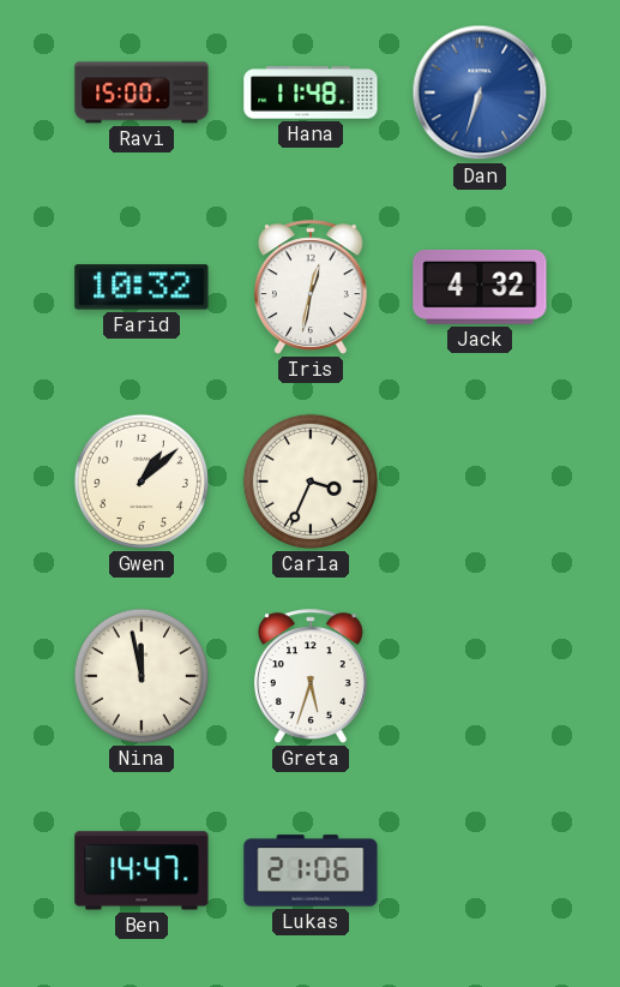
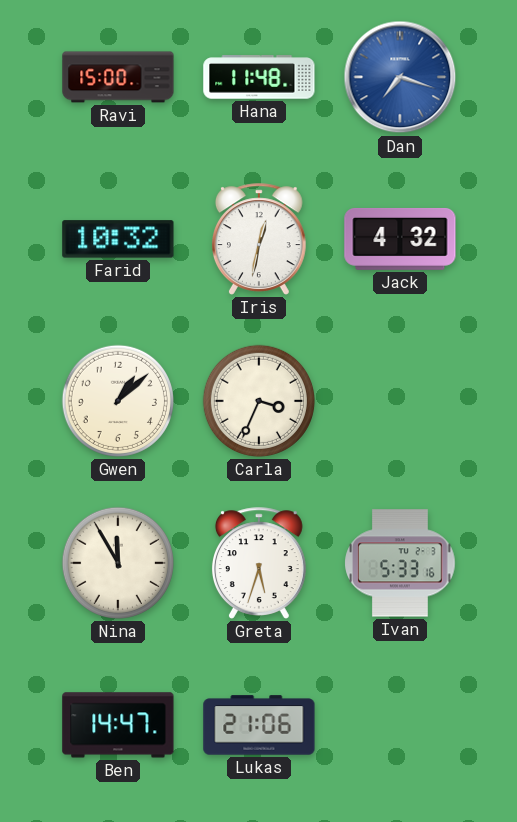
Dan: 6:33 -> 7:18 (400, 77)
Nina: 11:58 -> 11:55 (118, 563)
Ivan: none -> 5:33 (400, 563)
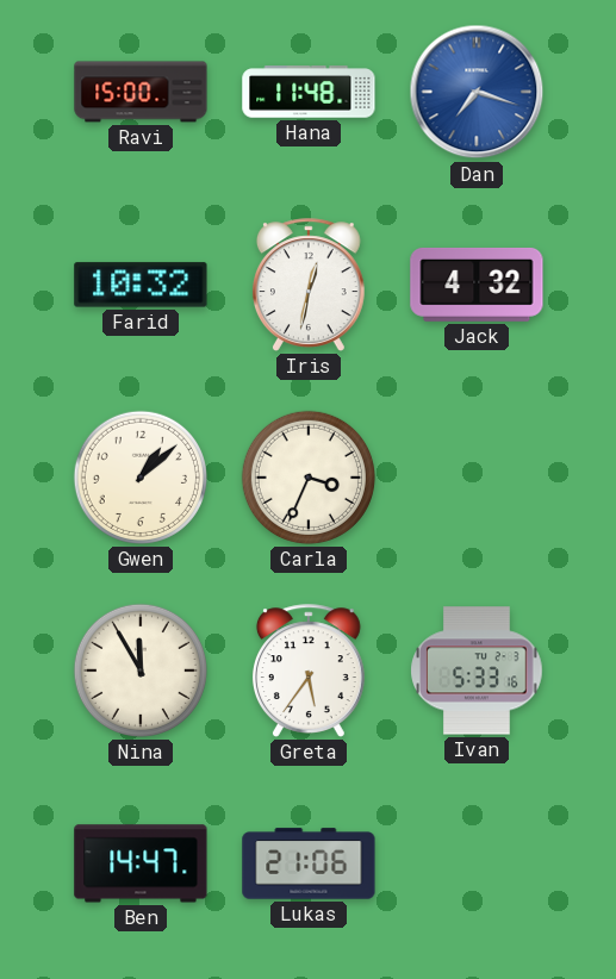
Greta: 5:33 -> 5:36 (309, 671)
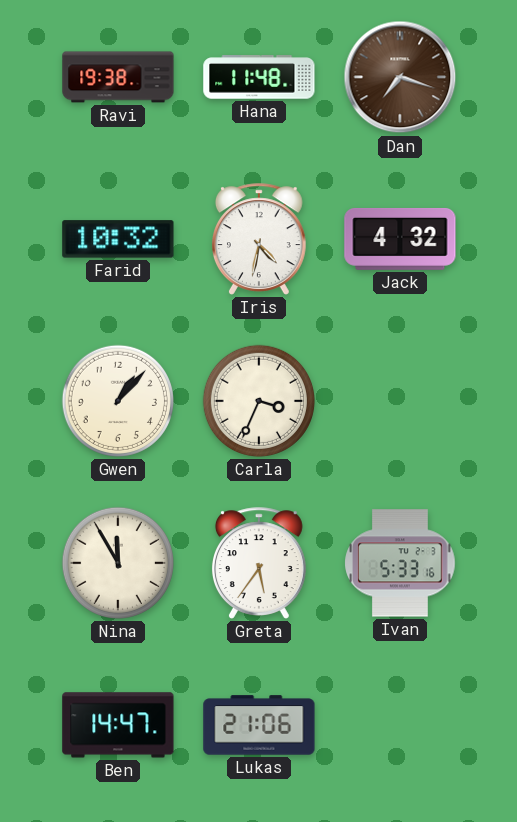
Ravi: 15:00 -> 19:38 (118, 77)
Dan dial: blue -> brown (400, 77)
Iris: 12:32 -> 4:32 (259, 239)
Gwen: 1:08 -> 1:07 (118, 401)
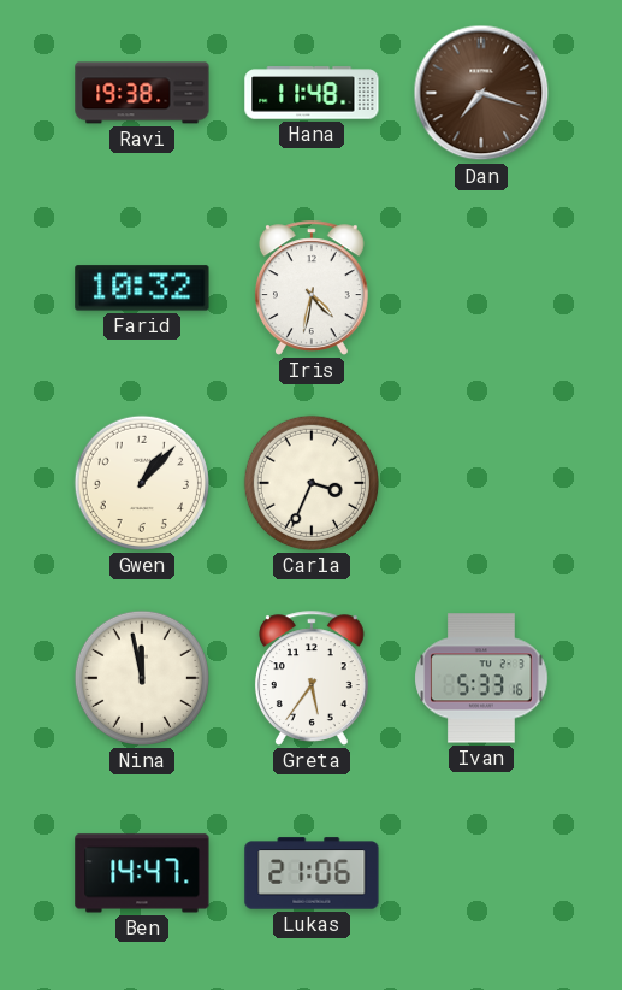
Jack: 4:32 -> none (400, 239)
Nina: 11:55 -> 11:58 (142, 678)
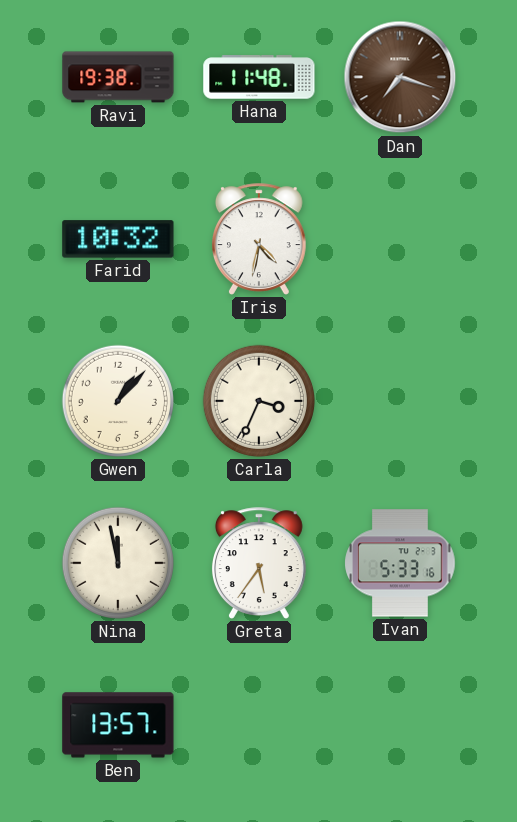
Ben: 14:47 -> 13:57 (118, 725)
Lukas: 21:06 -> none (312, 873)
